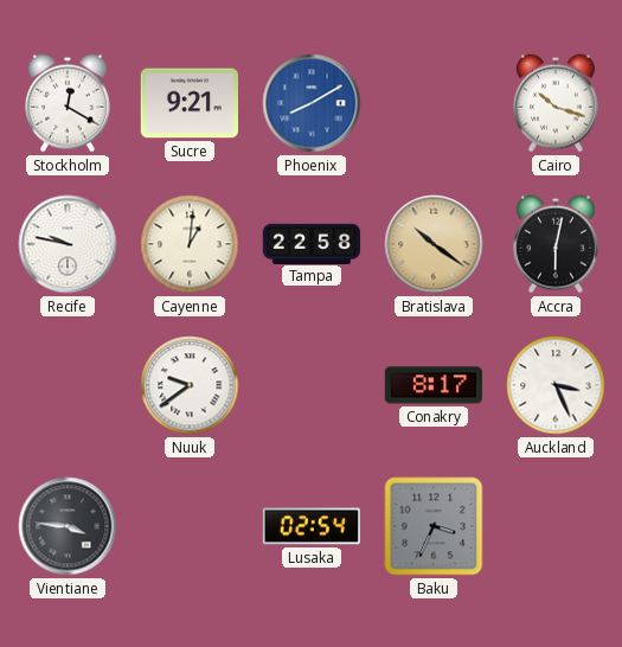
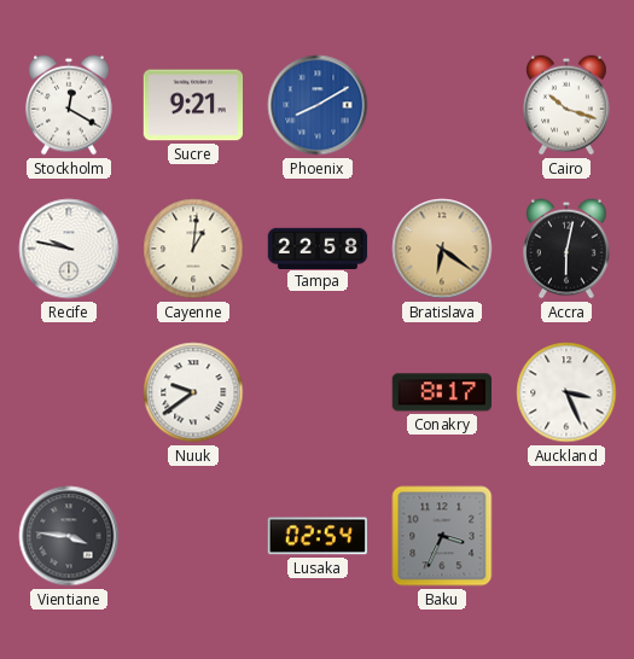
Bratislava: 10:21 -> 6:21 (442, 249)
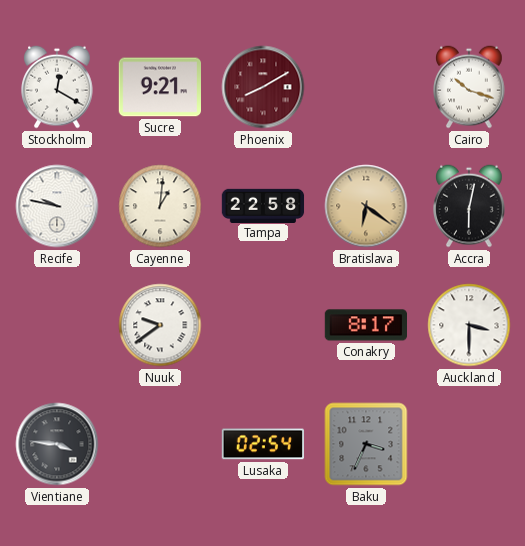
Phoenix dial: blue -> burgundy (263, 87)
Auckland: 3:26 -> 3:30 (469, 325)
